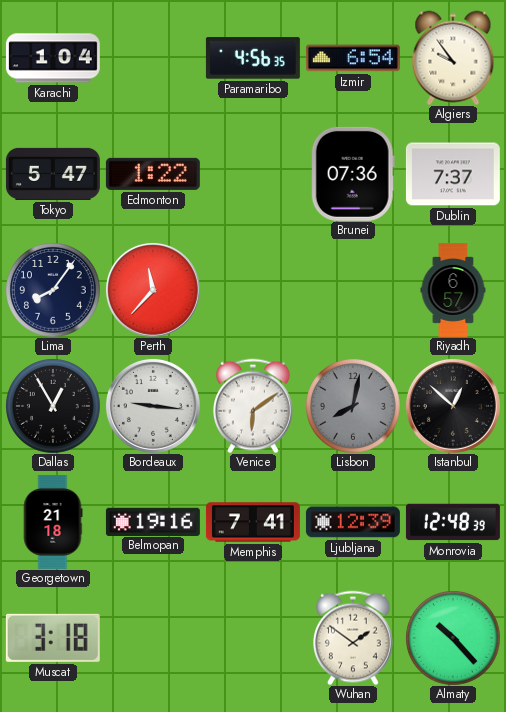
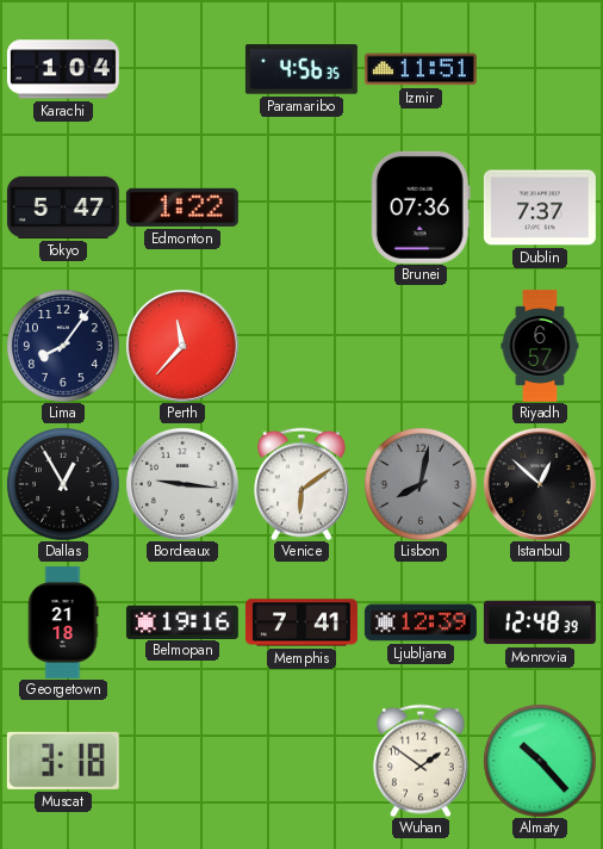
Izmir: 6:54 -> 11:51 (421, 69)
Algiers: 9:54 -> none (453, 58)
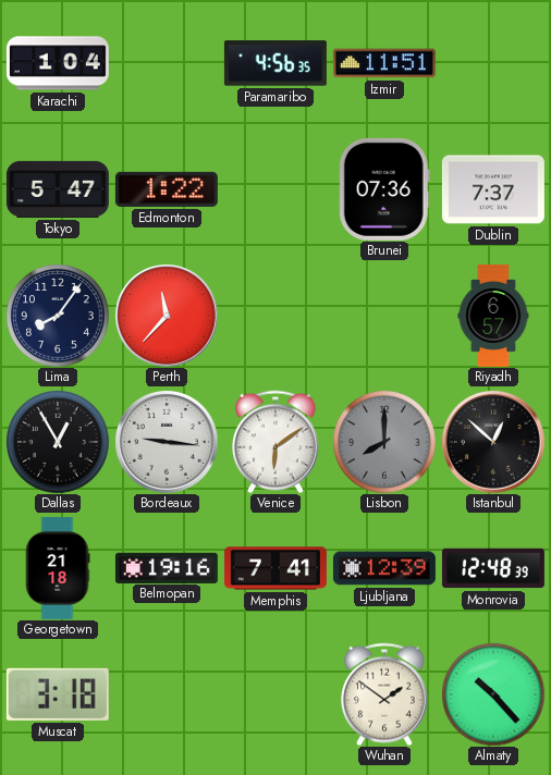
Lisbon: 8:02 -> 8:00 (384, 442)
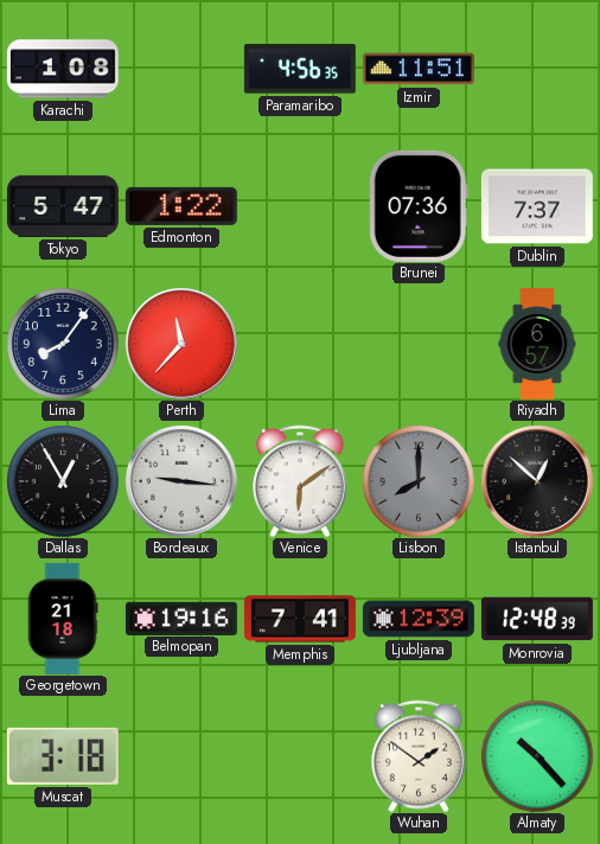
Karachi: 1:04 -> 1:08 (63, 69)
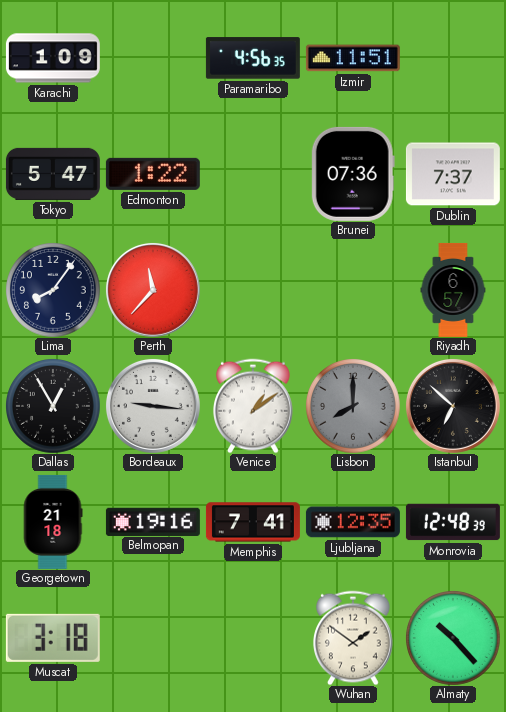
Karachi: 1:08 -> 1:09 (53, 58)
Venice: 6:09 -> 1:09 (254, 406)
Istanbul: 12:52 -> 6:52 (453, 406)
Ljubljana: 12:39 -> 12:35 (353, 522)
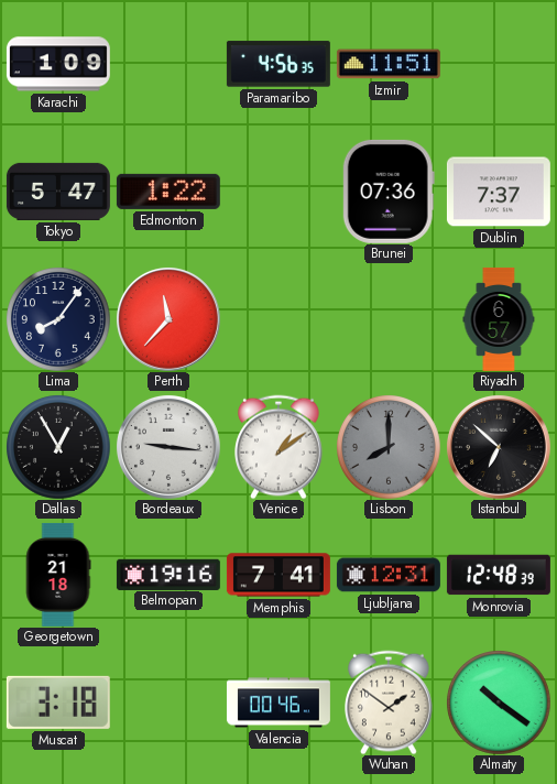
Ljubljana: 12:35 -> 12:31 (389, 575)
Valencia: none -> 00:46 (278, 703)
Almaty: 10:23 -> 10:21 (499, 703)
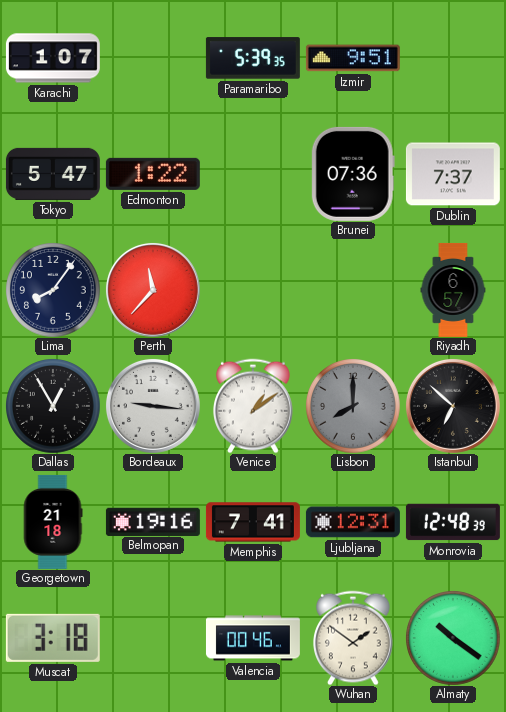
Karachi: 1:09 -> 1:07 (53, 58)
Paramaribo: 4:56 -> 5:39 (253, 58)
Izmir: 11:51 -> 9:51 (353, 58)
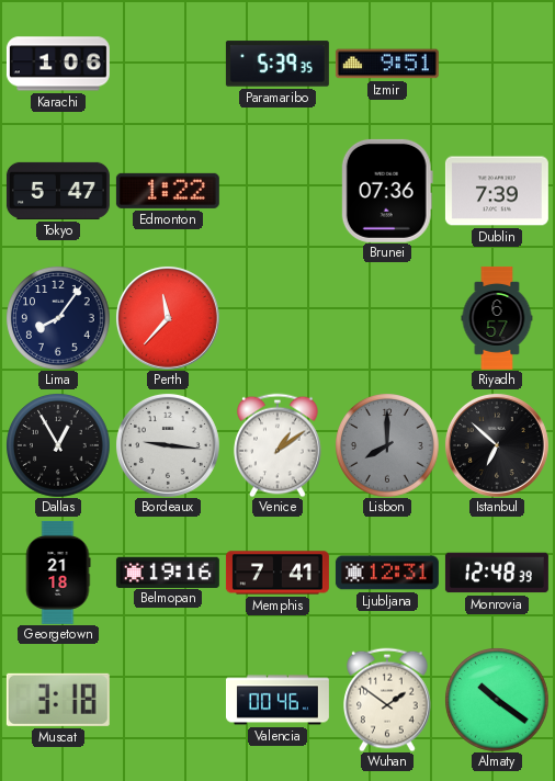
Karachi: 1:07 -> 1:06 (58, 64)
Dublin: 7:37 -> 7:39 (497, 191)
